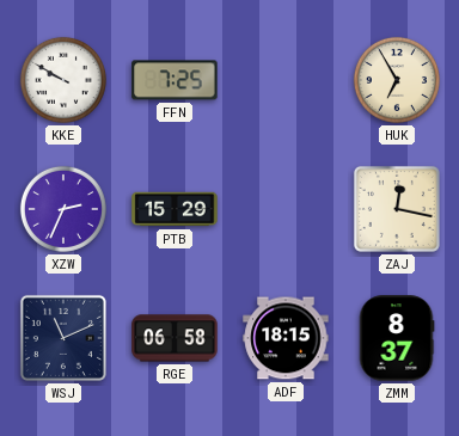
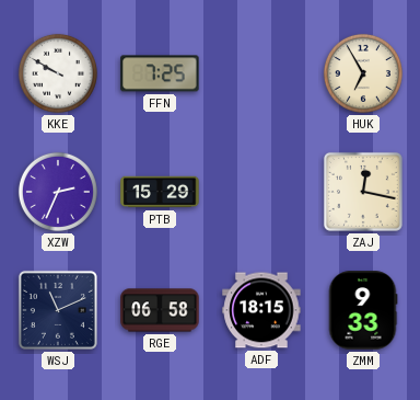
ZMM: 8:37 -> 9:33 (363, 310)
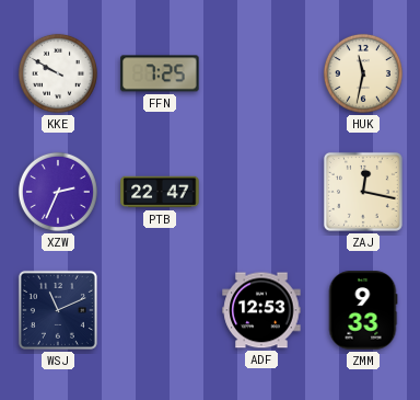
HUK: 6:55 -> 11:32 (363, 73)
PTB: 15:29 -> 22:47 (160, 192)
RGE: 06:58 -> none (160, 310)
ADF: 18:15 -> 12:53 (261, 310)
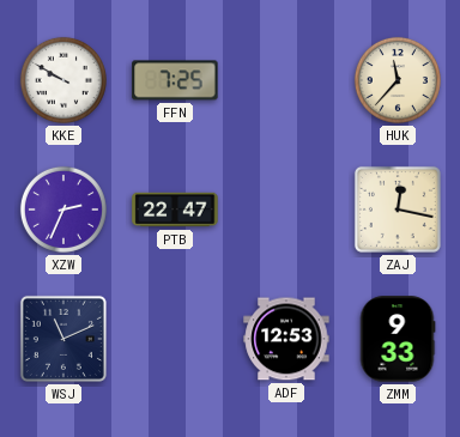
HUK: 11:32 -> 11:37 (398, 80)
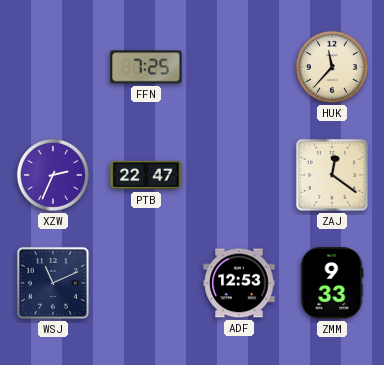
KKE: 9:50 -> none (63, 80)
ZAJ: 12:17 -> 12:21 (332, 175)
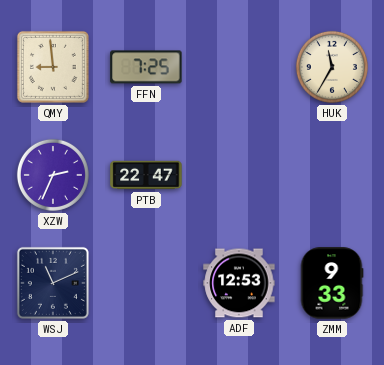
QMY: none -> 8:59 (53, 67)
HUK: 11:37 -> 11:35 (332, 67)
ZAJ: 12:21 -> none (332, 175)
